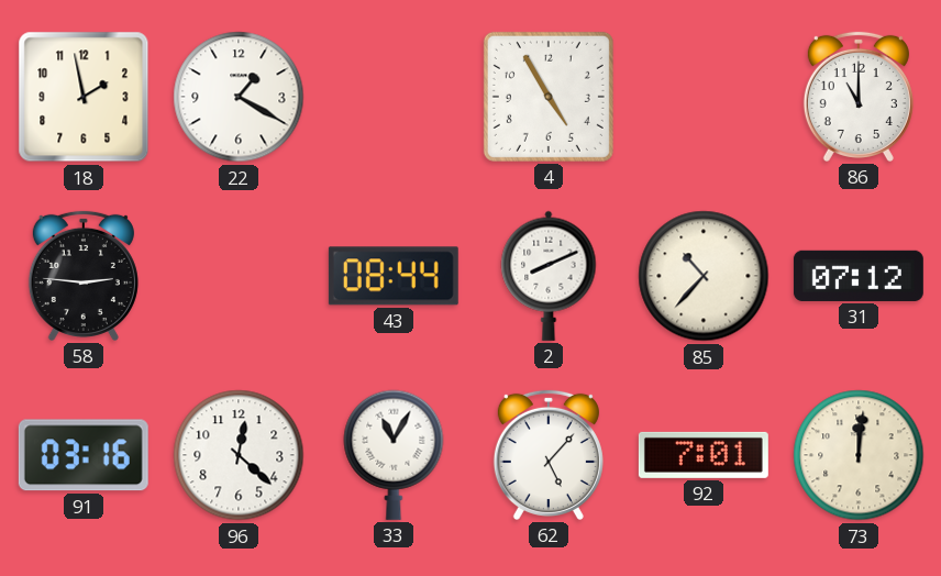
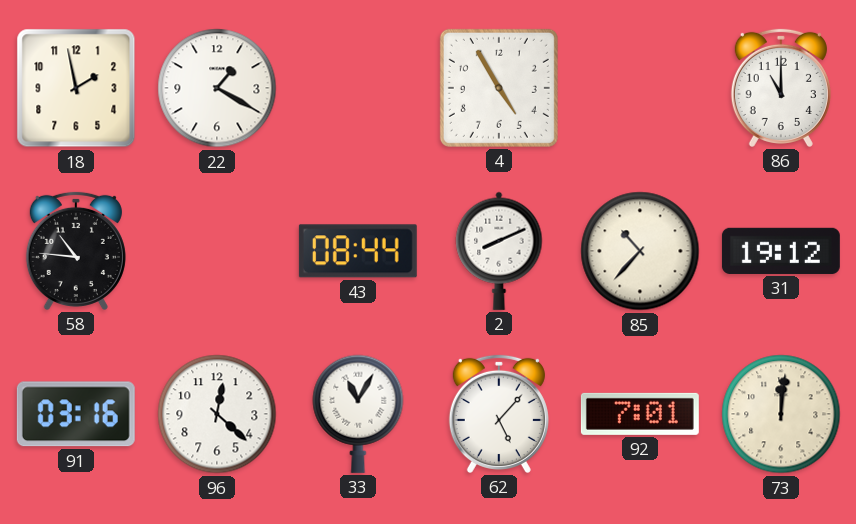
58: 2:46 -> 10:46 (76, 251)
31: 07:12 -> 19:12 (781, 251)
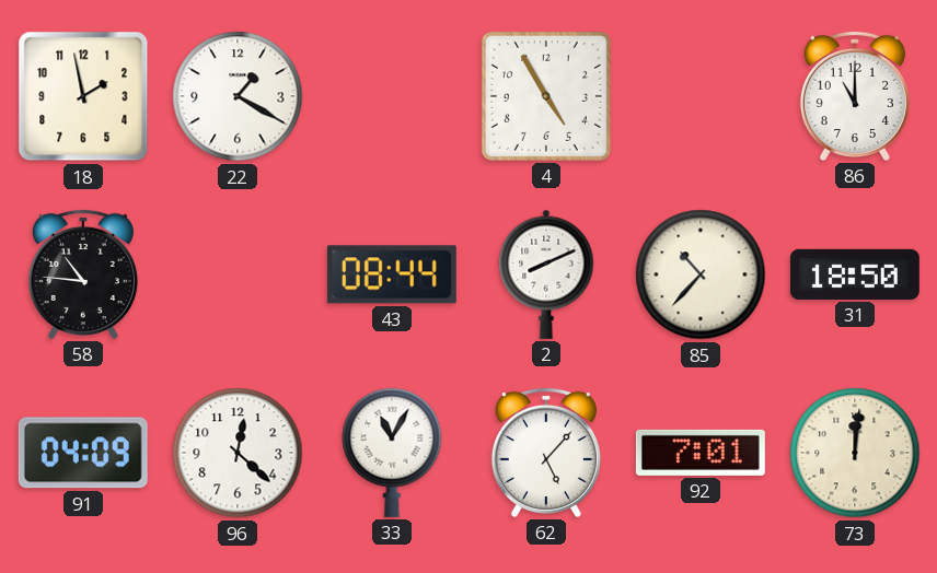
31: 19:12 -> 18:50 (855, 274)
91: 03:16 -> 04:09 (83, 453)
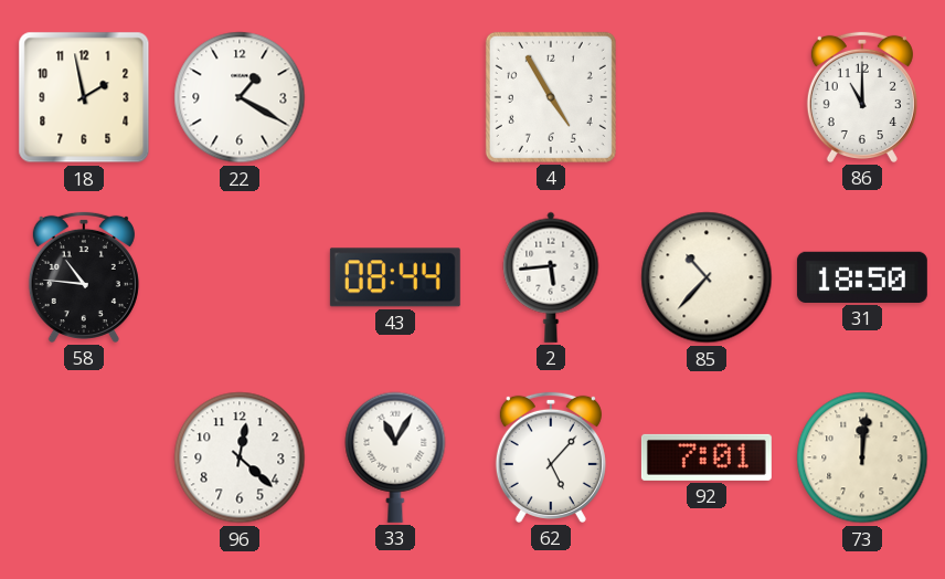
2: 8:11 -> 5:44 (551, 277)
91: 04:09 -> none (83, 453)
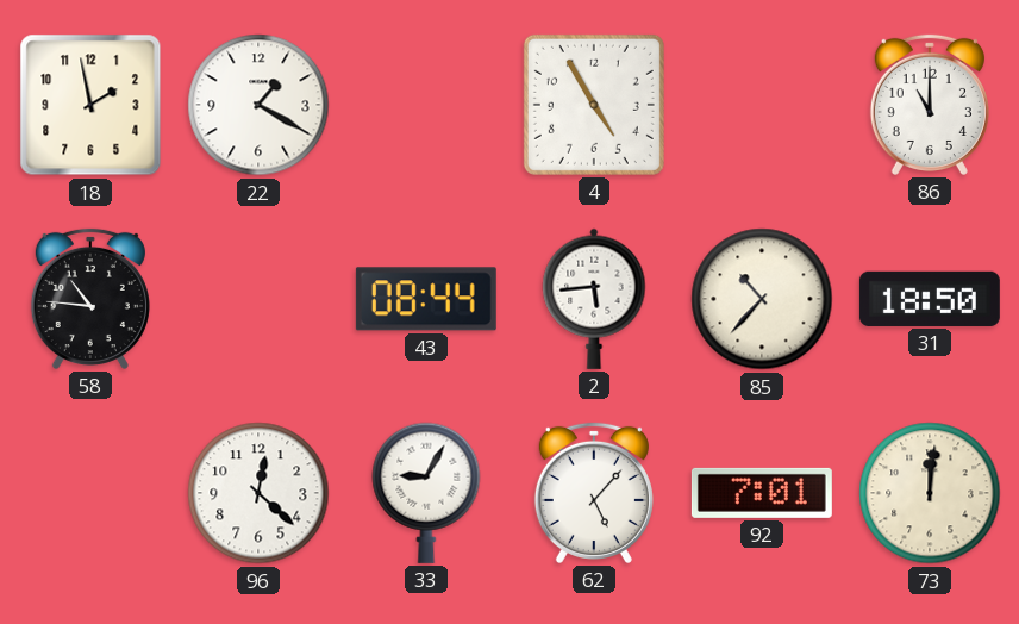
33: 11:05 -> 9:05 (426, 493)
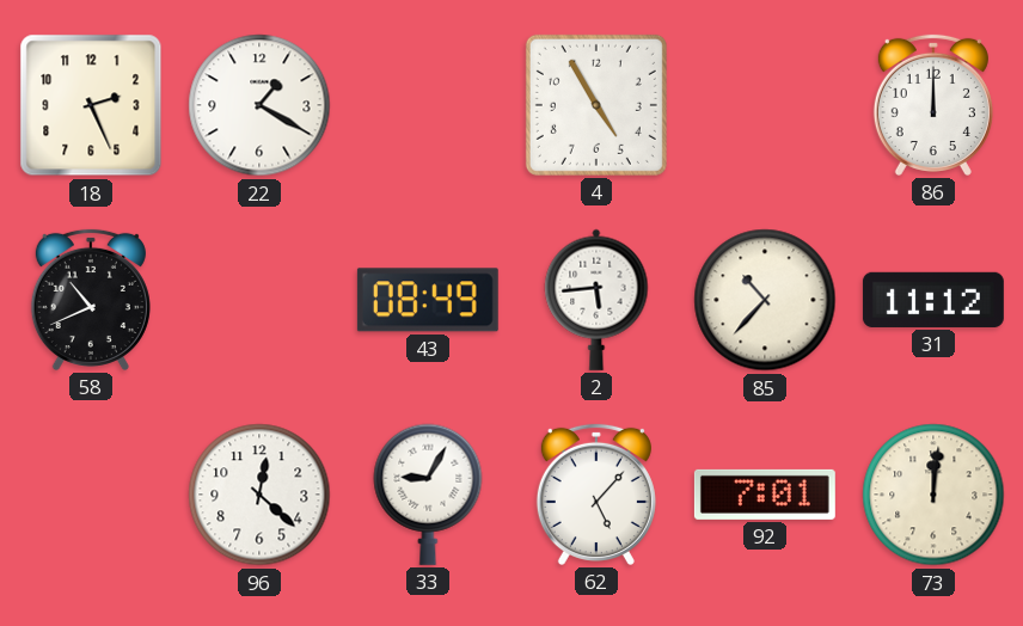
18: 1:58 -> 2:26 (91, 105)
86: 11:00 -> 12:00 (933, 105)
58: 10:46 -> 10:41 (91, 300)
43: 08:44 -> 08:49 (428, 300)
31: 18:50 -> 11:12 (933, 300)
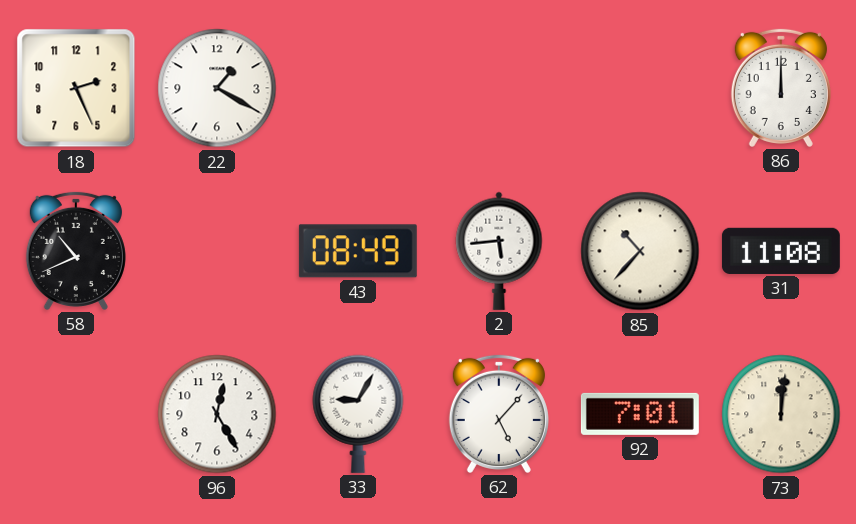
4: 4:55 -> none (596, 105)
31: 11:12 -> 11:08 (781, 251)
96: 12:22 -> 12:25 (217, 414)
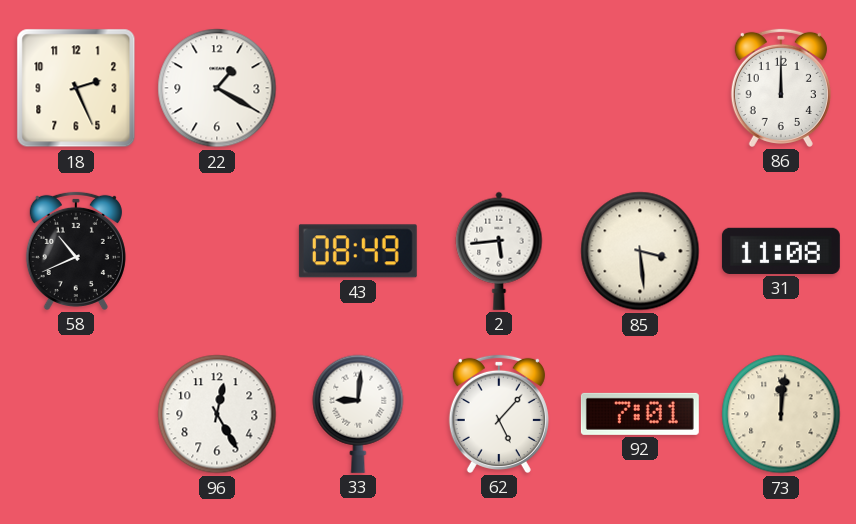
85: 10:37 -> 3:29 (640, 251)
33: 9:05 -> 9:01 (358, 414)
